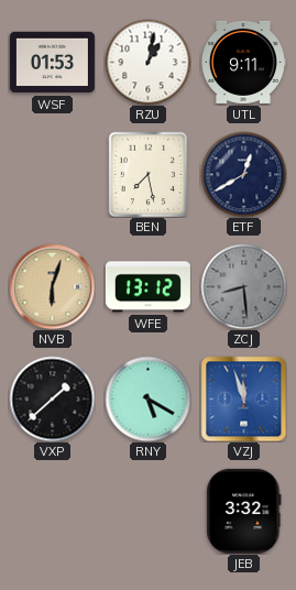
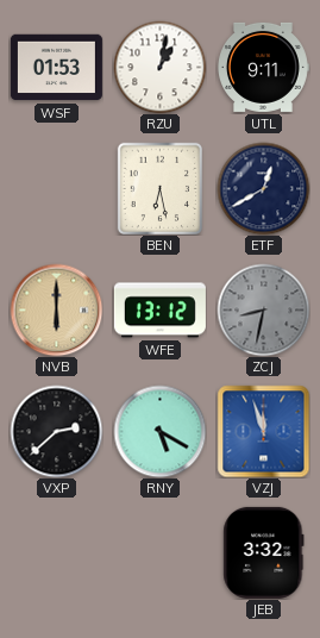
BEN: 7:28 -> 6:28 (159, 188)
NVB: 6:03 -> 6:00 (56, 309)
ZCJ: 8:29 -> 8:32 (263, 309)
VXP: 1:38 -> 2:38 (56, 431)
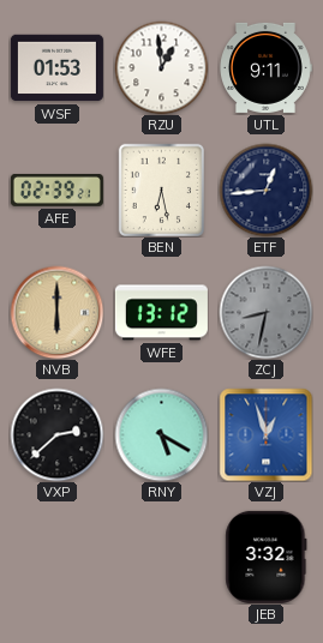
RZU: 1:02 -> 12:59 (161, 67)
AFE: none -> 02:39 (56, 190)
ETF: 12:40 -> 12:44 (265, 190)
VZJ: 11:57 -> 12:57 (265, 434)
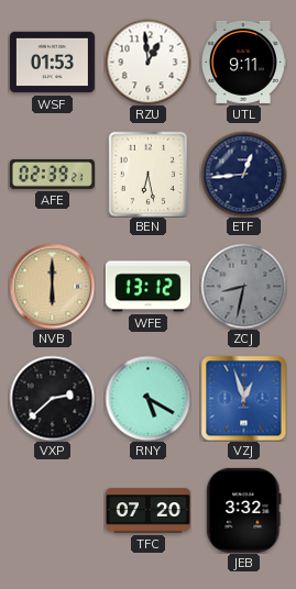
TFC: none -> 07:20 (147, 511)
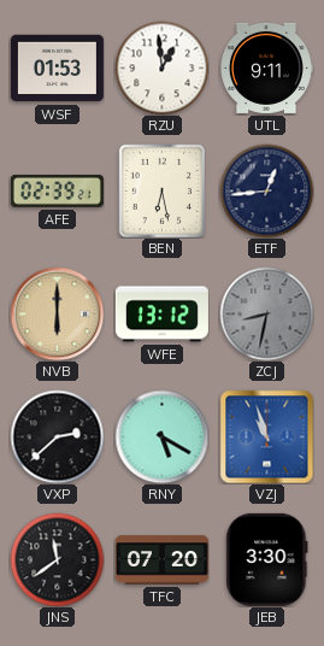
VZJ: 12:57 -> 10:57 (266, 436)
JNS: none -> 11:39 (57, 559)
JEB: 3:32 -> 3:30 (267, 559)
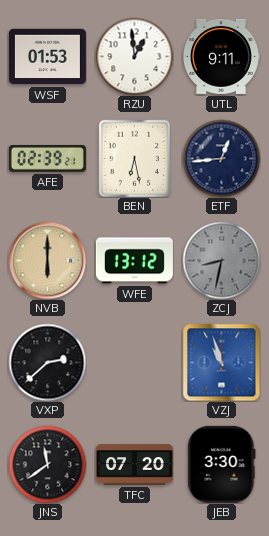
RNY: 5:20 -> none (161, 436)
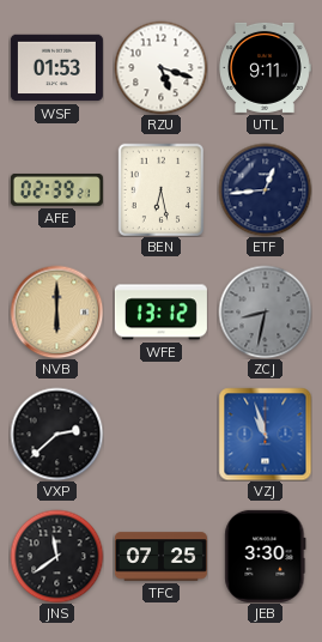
RZU: 12:59 -> 5:18 (160, 67)
TFC: 07:20 -> 07:25 (160, 557)
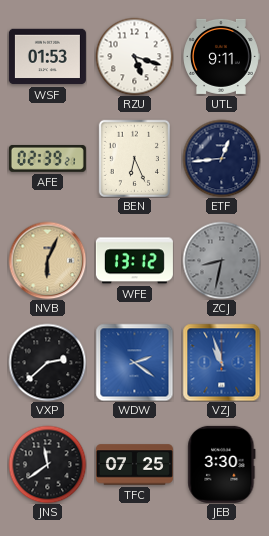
BEN: 6:28 -> 6:26 (134, 158)
NVB: 6:00 -> 6:04 (47, 260)
WDW: none -> 2:21 (134, 362)
